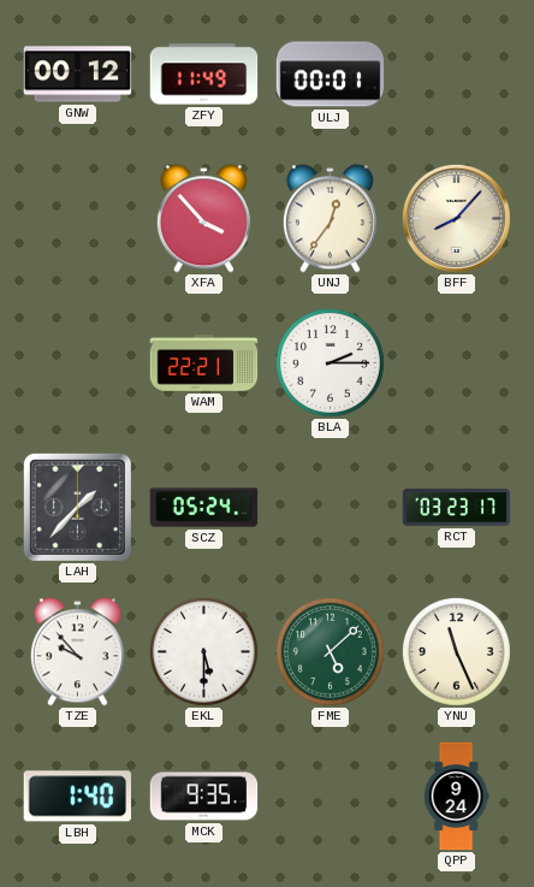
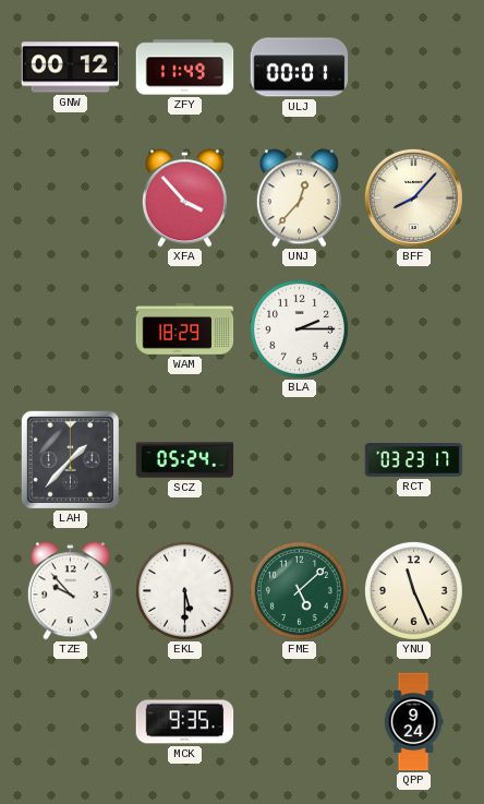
UNJ: 12:36 -> 12:37 (299, 199)
WAM: 22:21 -> 18:29 (185, 329)
LBH: 1:40 -> none (78, 797)
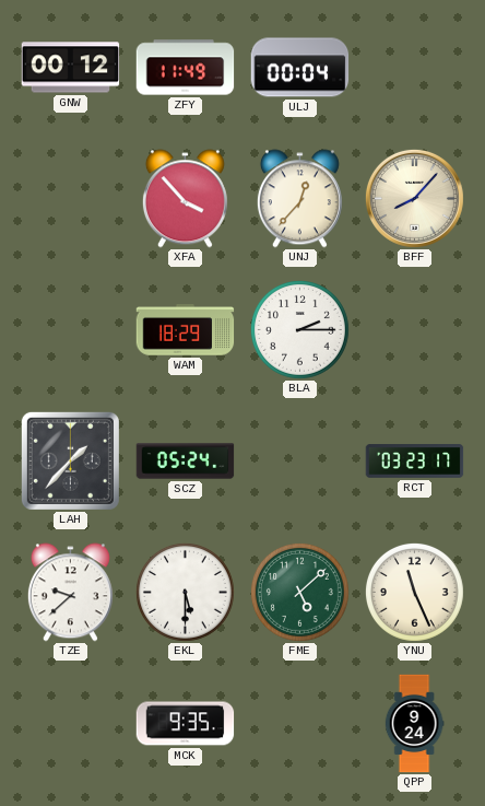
ULJ: 00:01 -> 00:04 (300, 68)
TZE: 9:53 -> 9:38 (70, 593)
